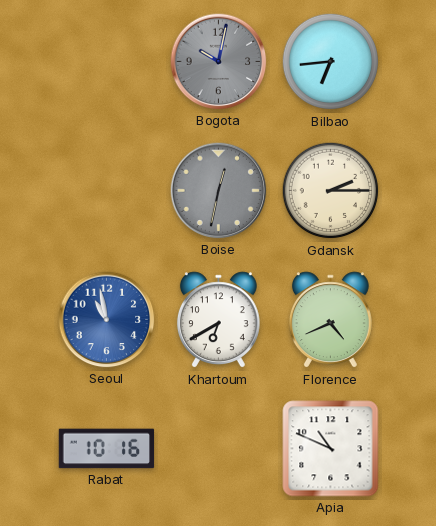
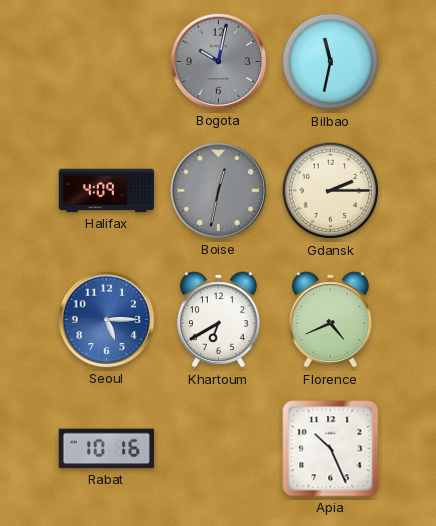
Bilbao: 6:44 -> 11:32 (331, 62)
Halifax: none -> 4:09 (107, 191)
Seoul: 10:58 -> 5:15 (107, 320)
Apia: 10:49 -> 10:26 (331, 449)
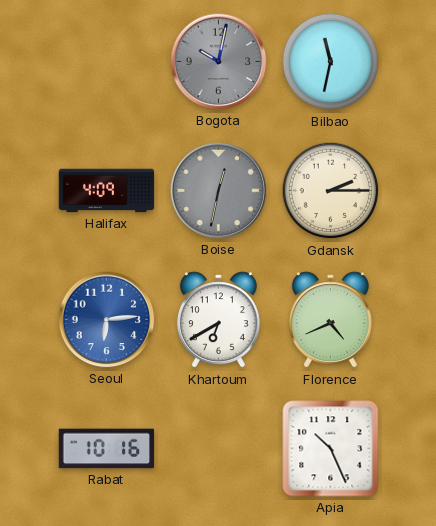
Seoul: 5:15 -> 6:14 (107, 320)
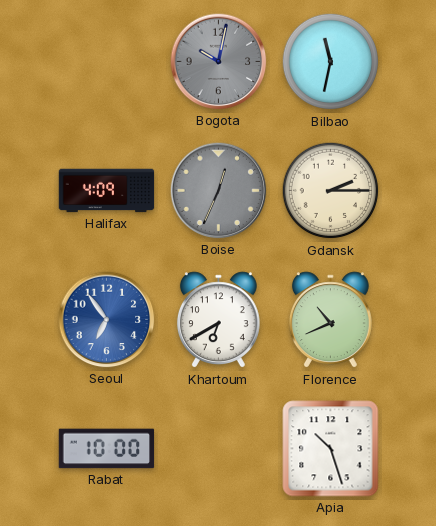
Boise: 12:32 -> 12:34 (219, 191)
Seoul: 6:14 -> 6:54 (107, 320)
Florence: 4:41 -> 10:41 (330, 320)
Rabat: 10:16 -> 10:00 (107, 449)
Apia: 10:26 -> 10:27 (331, 449)
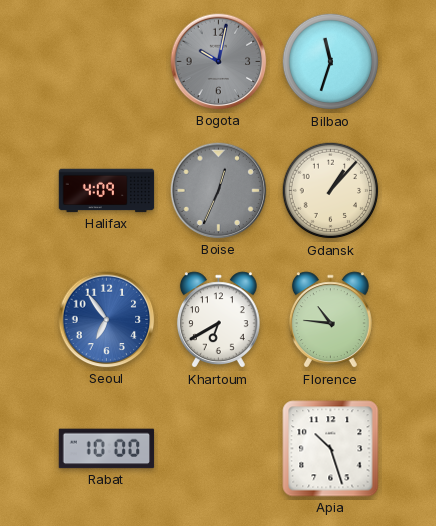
Bilbao: 11:32 -> 11:33 (331, 62)
Gdansk: 2:15 -> 1:07 (331, 191)
Florence: 10:41 -> 10:46 (330, 320)
